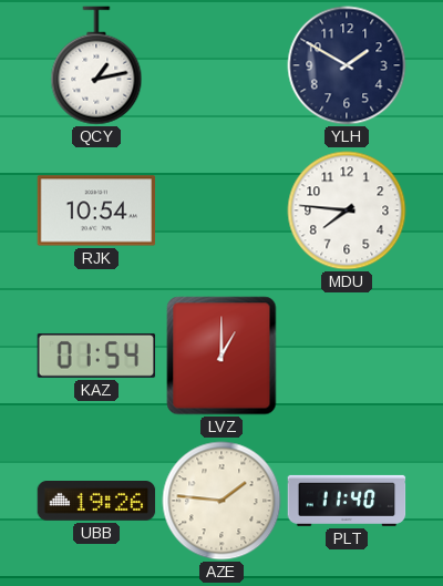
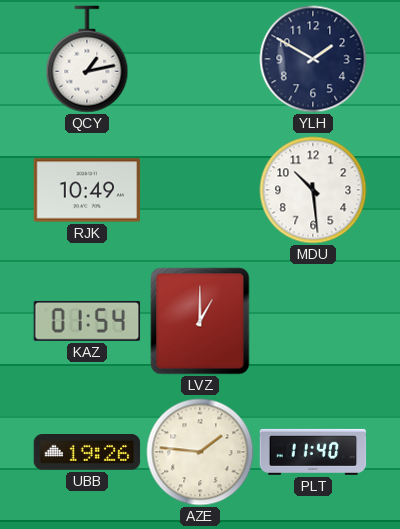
RJK: 10:54 -> 10:49 (87, 190)
MDU: 7:46 -> 10:29 (313, 190)
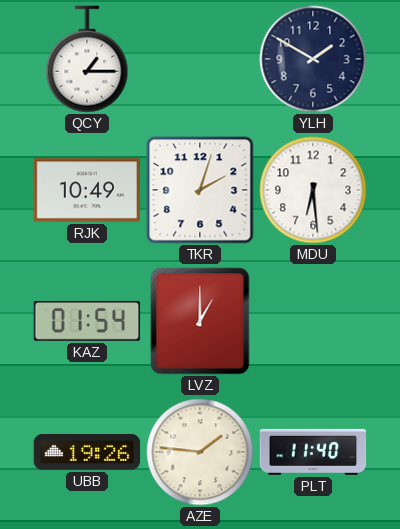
QCY: 1:13 -> 1:15 (87, 59)
TKR: none -> 2:03 (200, 190)
MDU: 10:29 -> 6:29 (313, 190)
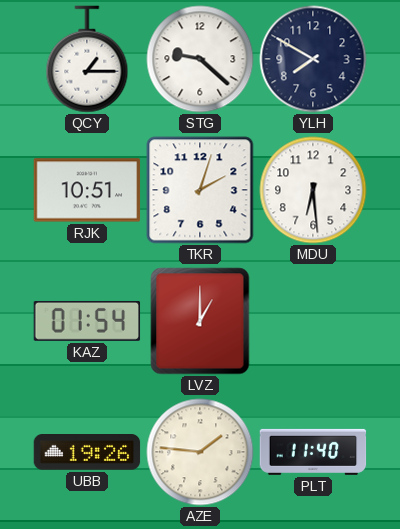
STG: none -> 9:22 (200, 59)
YLH: 1:50 -> 7:50 (313, 59)
RJK: 10:49 -> 10:51 (87, 190)
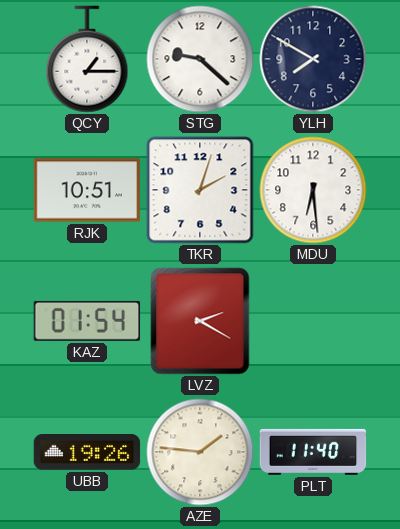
LVZ: 1:00 -> 2:20 (200, 321)
